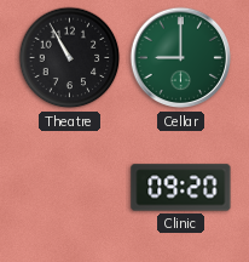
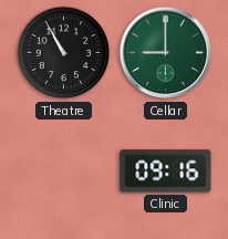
Clinic: 09:20 -> 09:16 (166, 172)
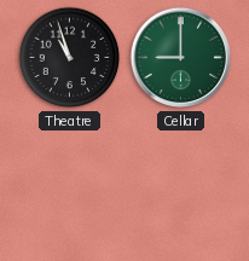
Theatre: 10:55 -> 10:57 (70, 58)
Clinic: 09:16 -> none (166, 172)
